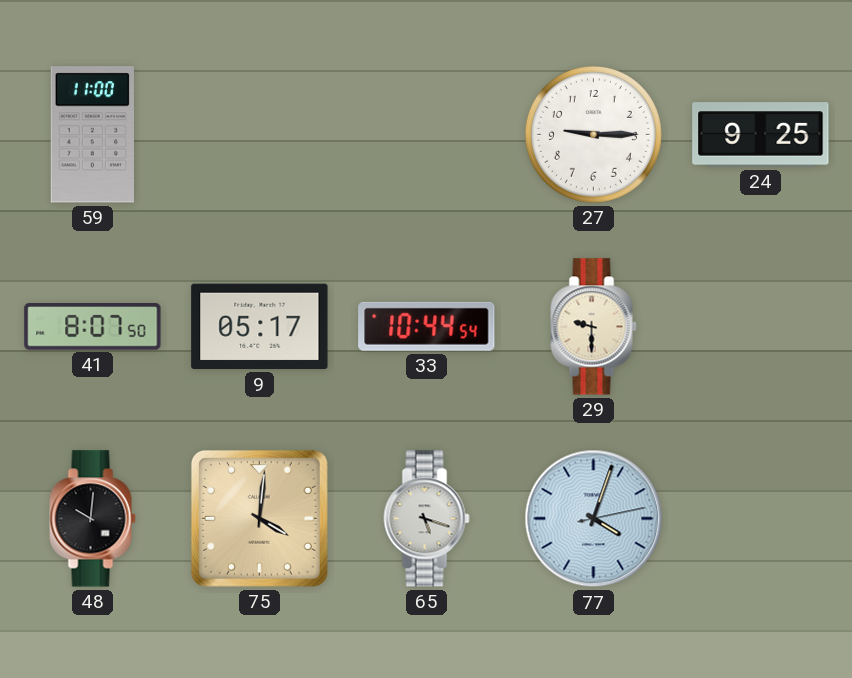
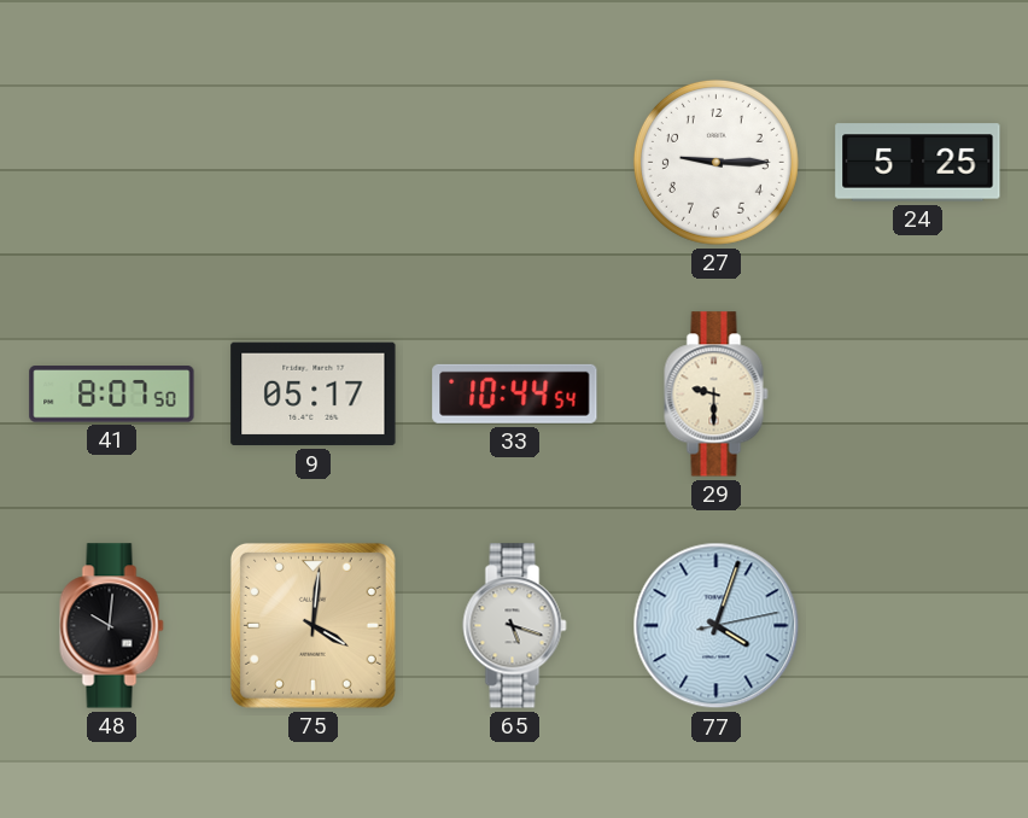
59: 11:00 -> none (92, 135)
24: 9:25 -> 5:25 (918, 163)
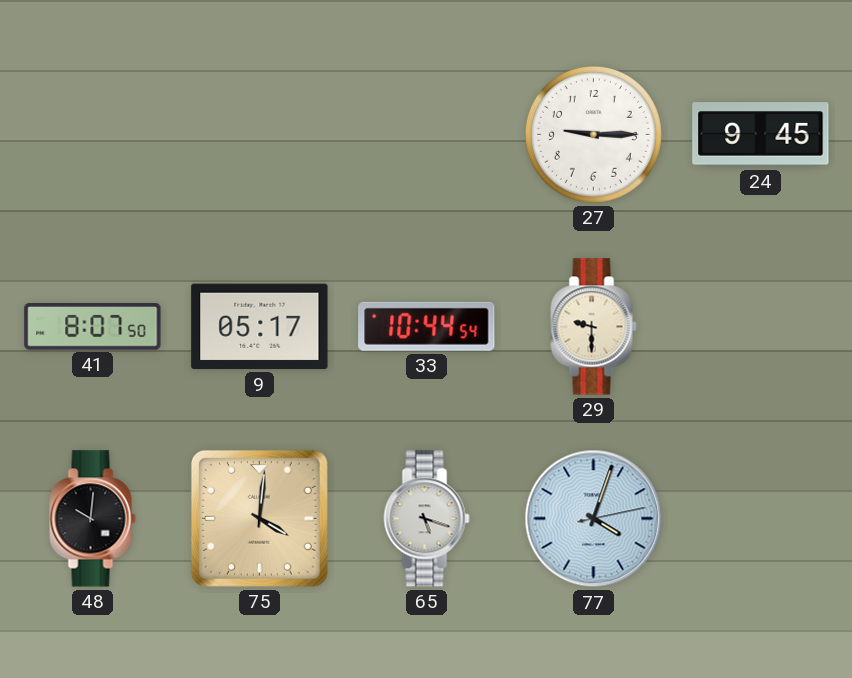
24: 5:25 -> 9:45 (761, 135)
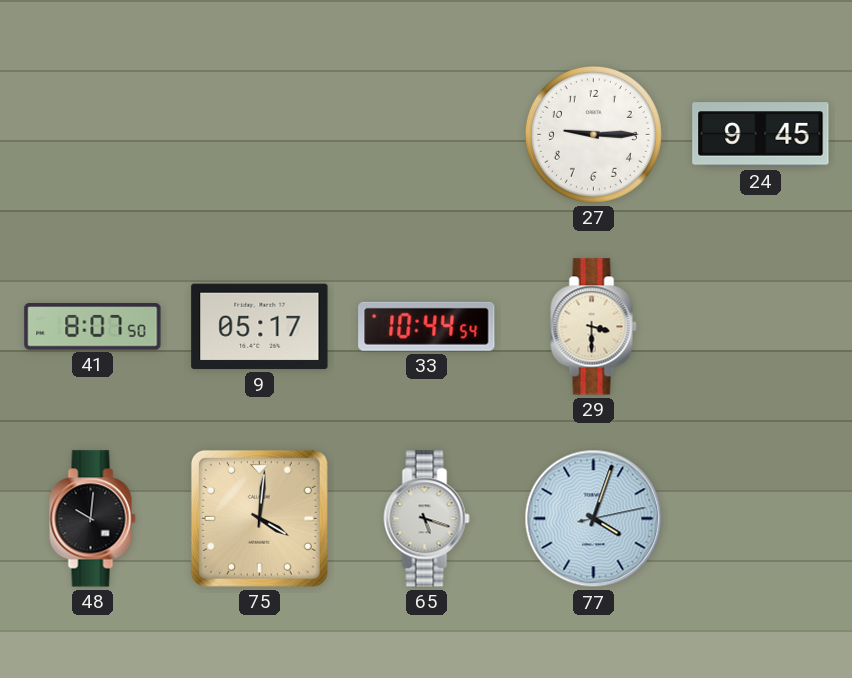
29: 9:30 -> 3:30 (594, 327)
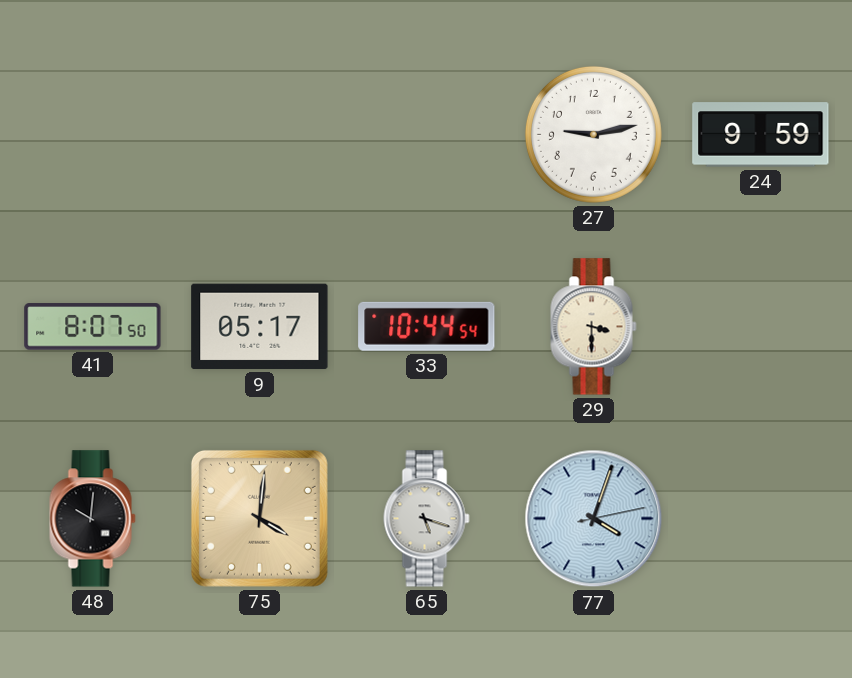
27: 9:15 -> 9:13 (593, 134)
24: 9:45 -> 9:59 (761, 135)
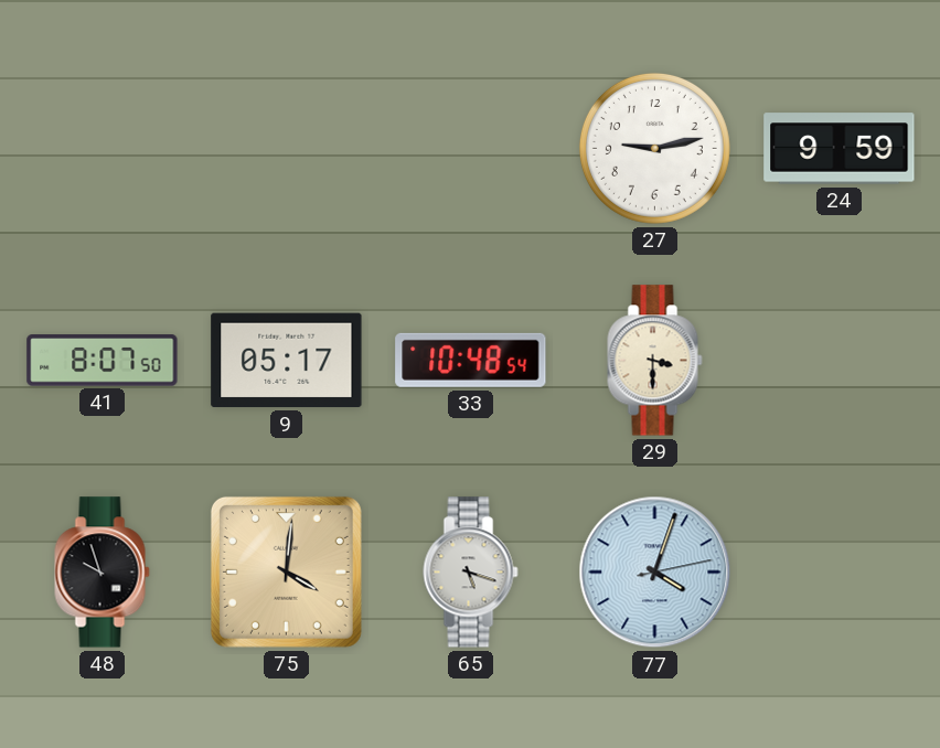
33: 10:44 -> 10:48 (471, 360)
48: 10:01 -> 9:57 (103, 573)
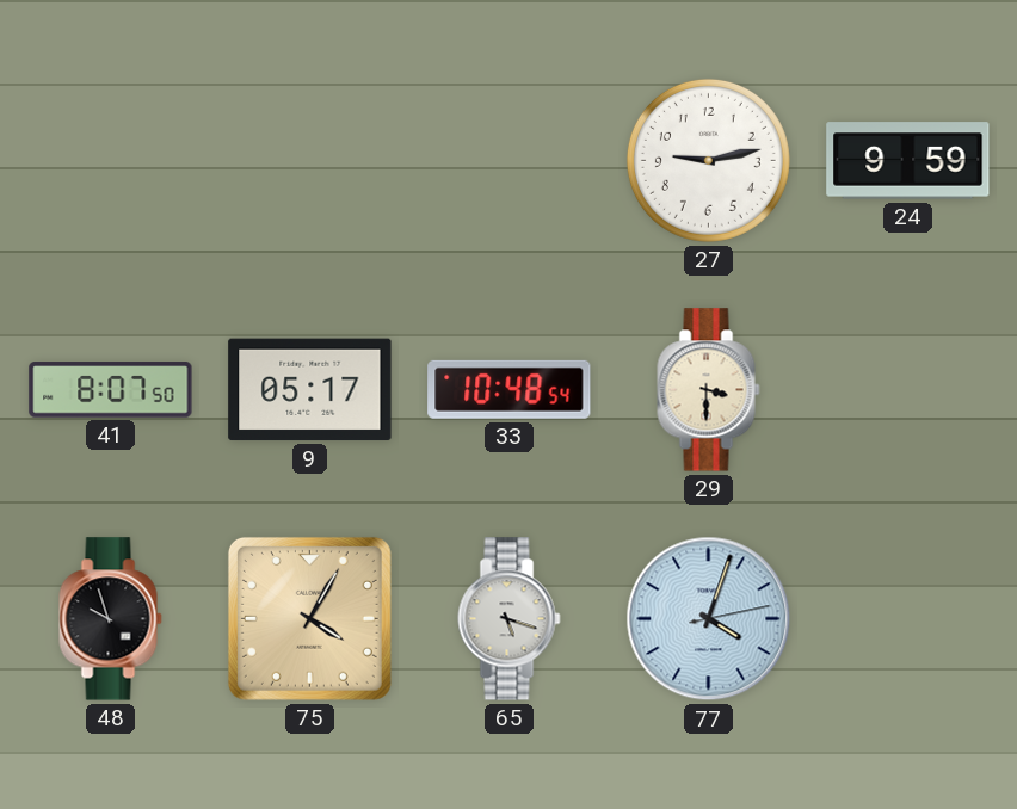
75: 4:01 -> 4:05 (309, 618)
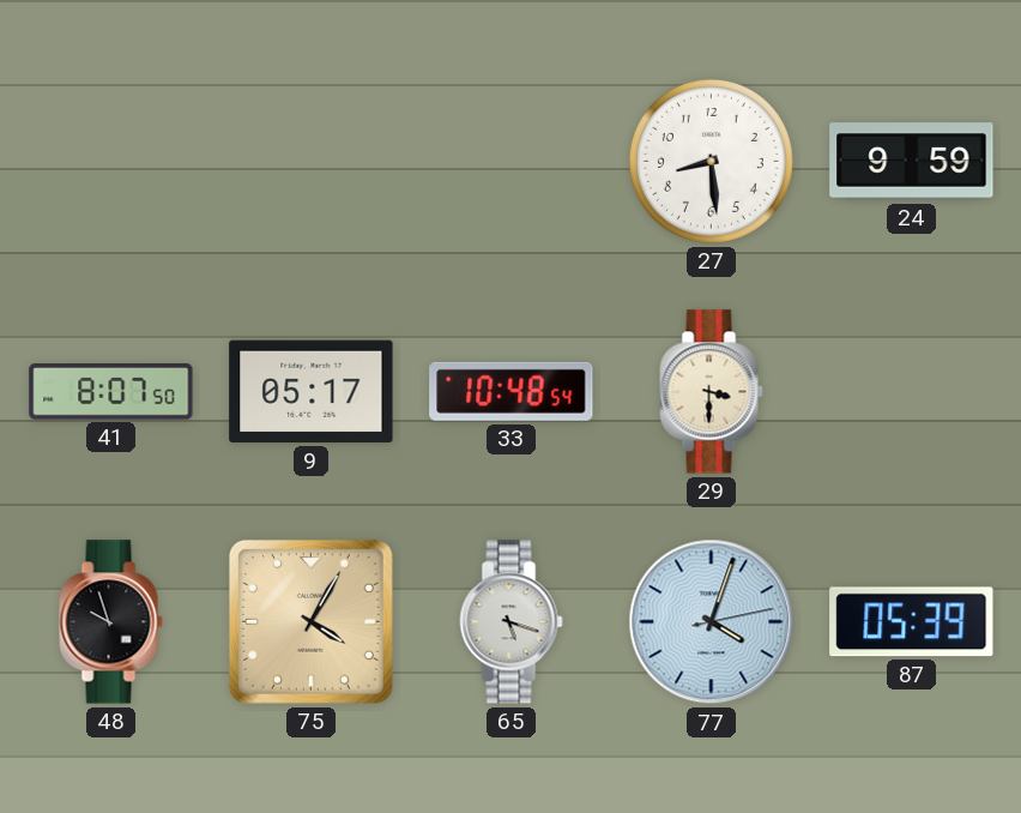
27: 9:13 -> 8:29 (711, 161)
87: none -> 05:39 (912, 622)
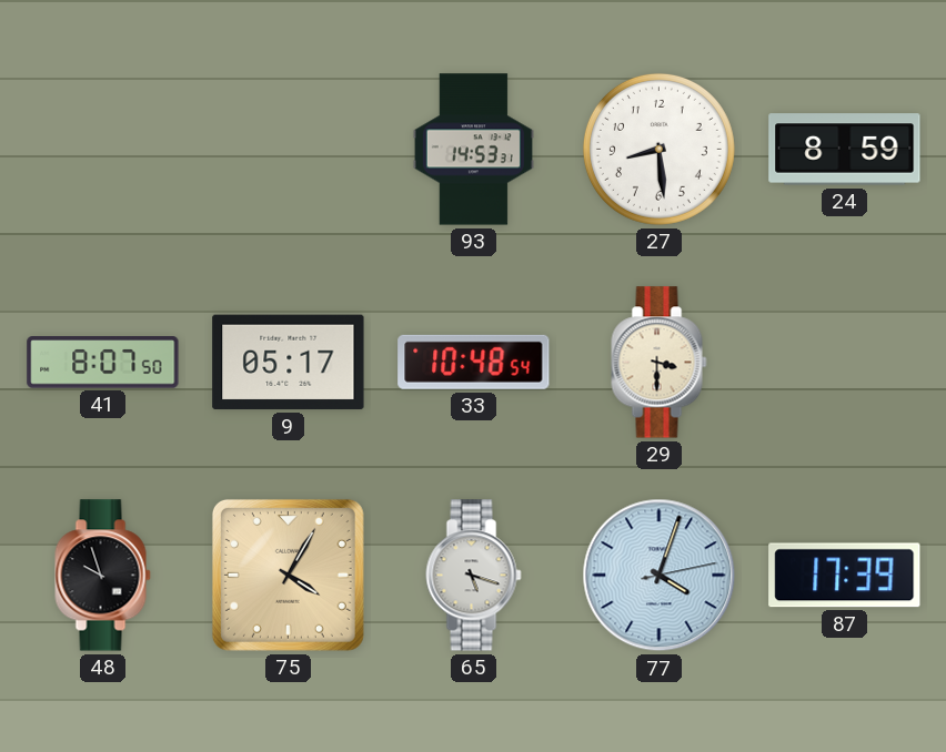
93: none -> 14:53 (473, 150)
24: 9:59 -> 8:59 (845, 150)
87: 05:39 -> 17:39 (845, 576)
